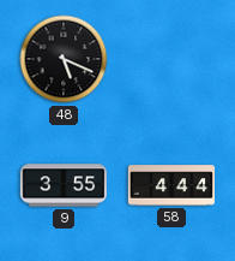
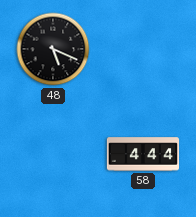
9: 3:55 -> none (64, 185)
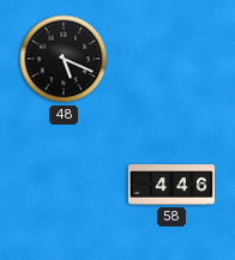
58: 4:44 -> 4:46 (170, 185)
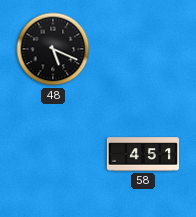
58: 4:46 -> 4:51 (142, 154)
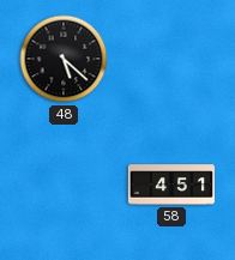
48: 5:19 -> 5:22 (64, 59)
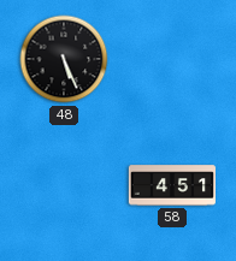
48: 5:22 -> 5:26 (64, 59)
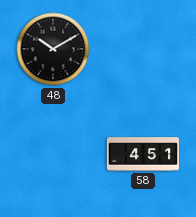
48: 5:26 -> 10:10 (53, 49)
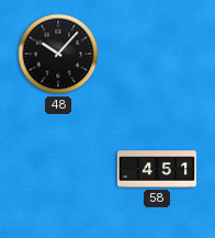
48: 10:10 -> 10:07 (58, 54)
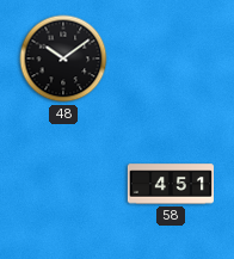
48: 10:07 -> 10:09 (63, 58)
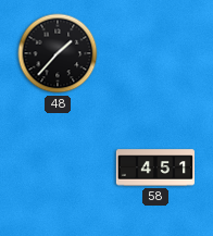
48: 10:09 -> 1:37 (58, 53)
